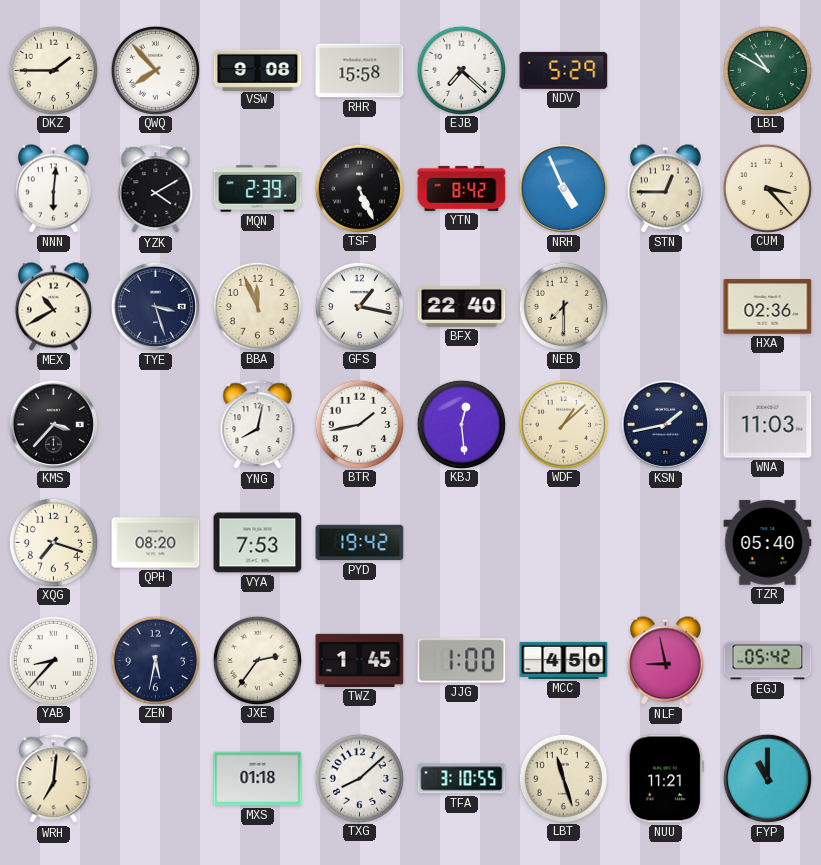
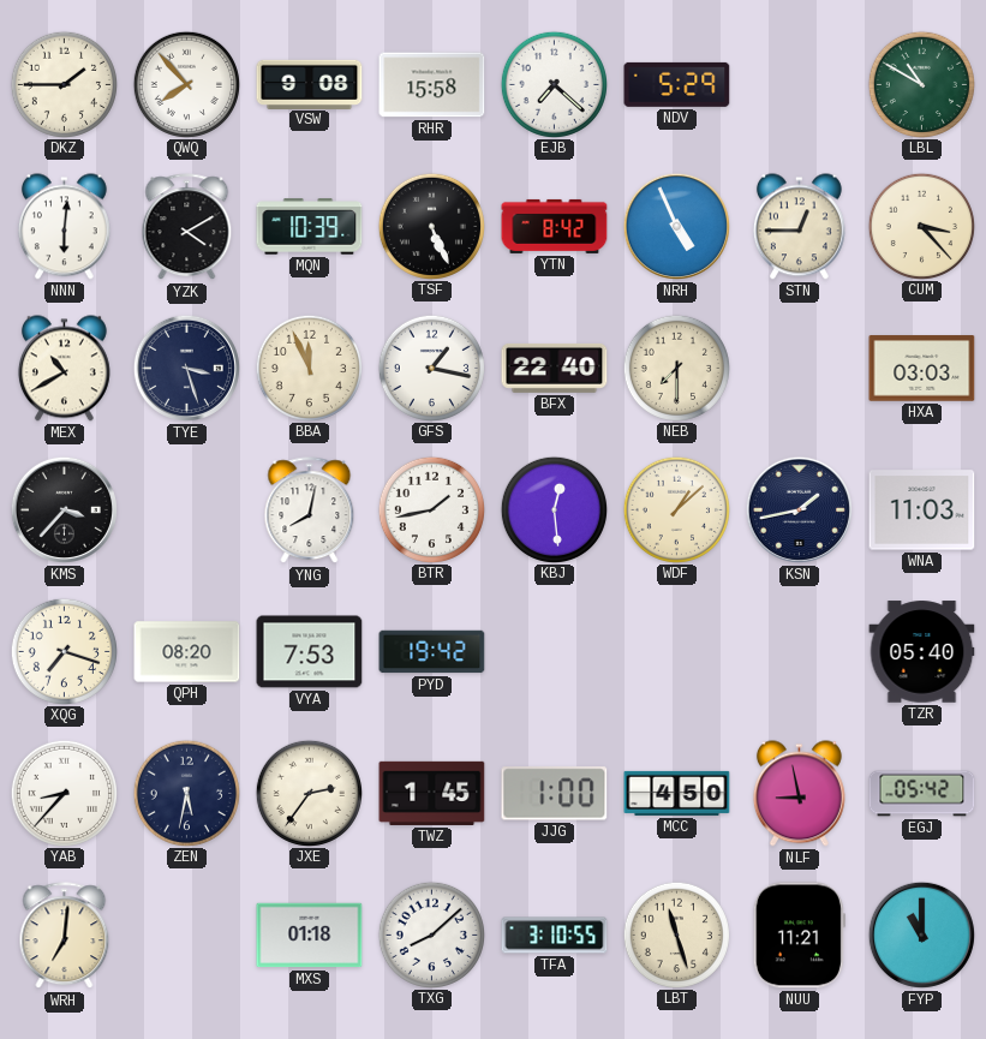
MQN: 2:39 -> 10:39 (310, 227)
HXA: 02:36 -> 03:03 (922, 369)
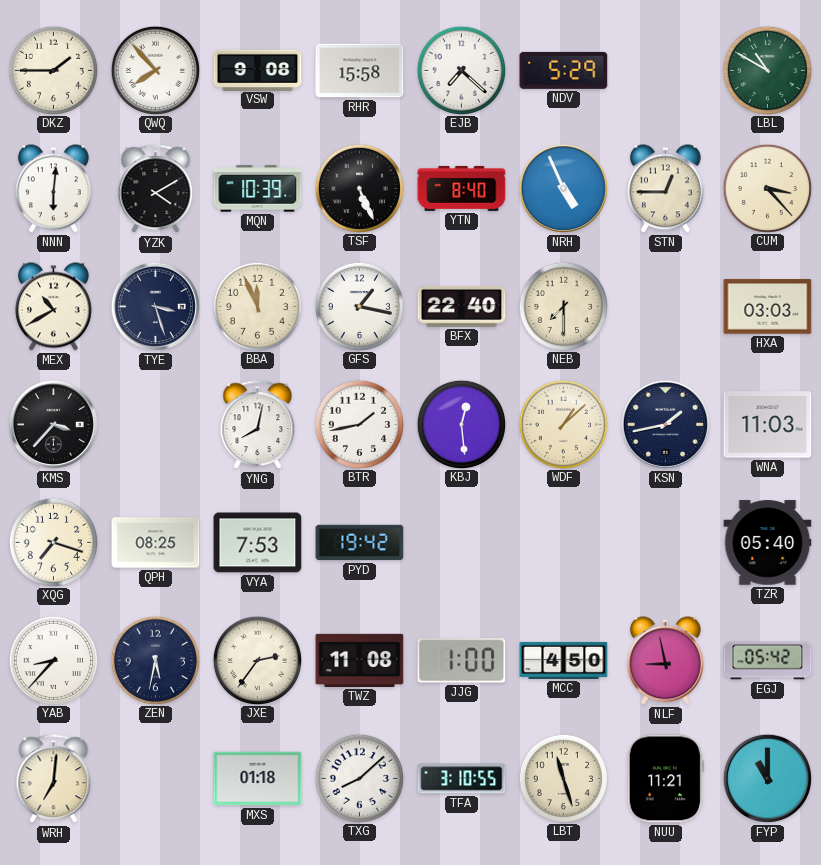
YTN: 8:42 -> 8:40 (462, 188)
QPH: 08:20 -> 08:25 (156, 543)
TWZ: 1:45 -> 11:08 (360, 660)
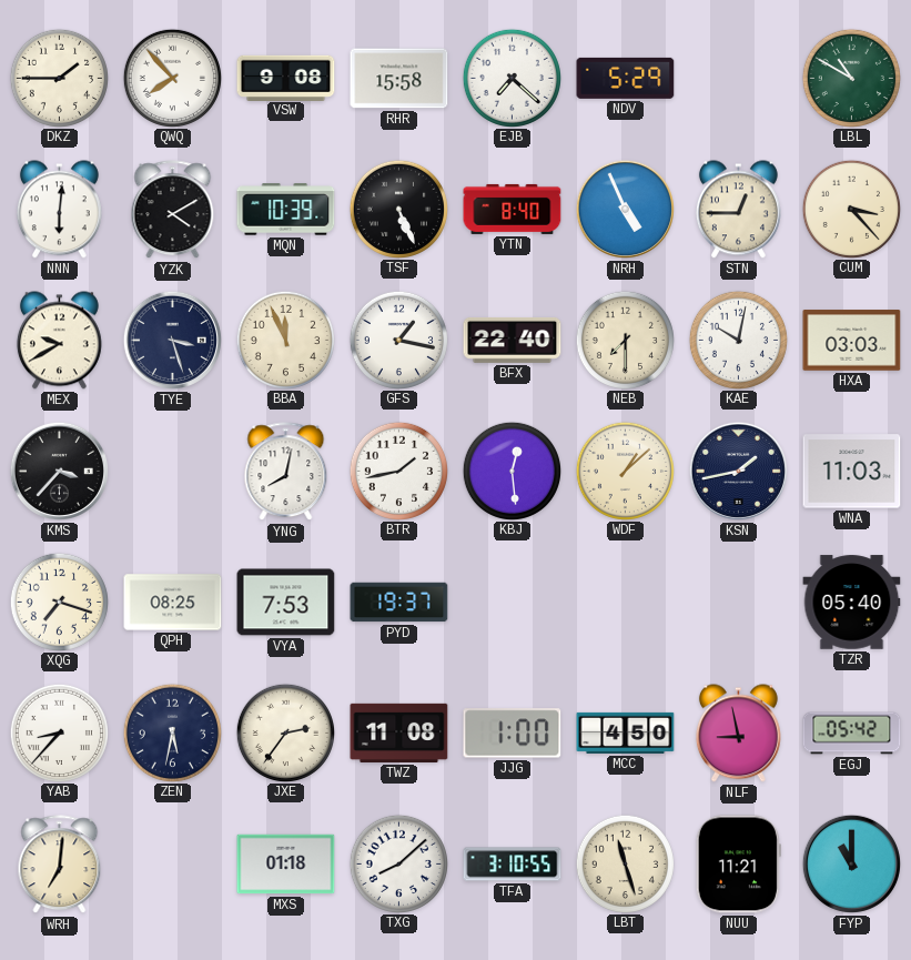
MEX: 10:40 -> 9:40 (59, 341)
KAE: none -> 10:02 (738, 340)
PYD: 19:42 -> 19:37 (399, 603)
